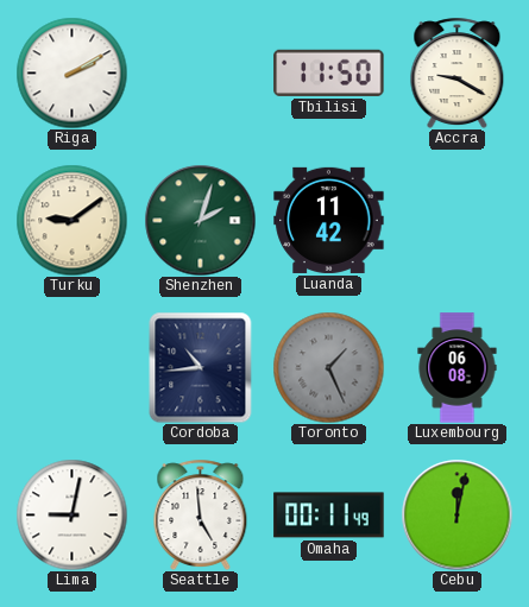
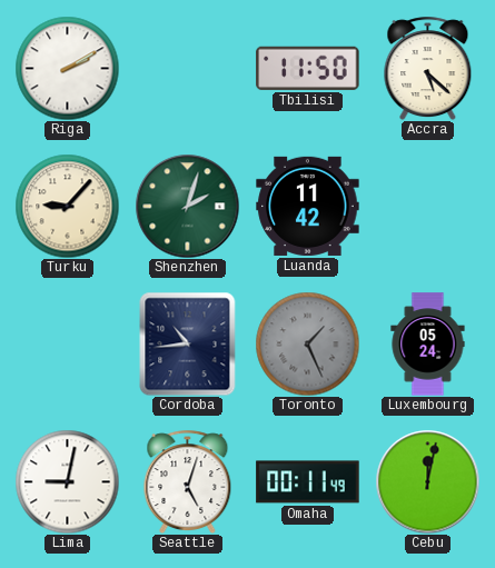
Accra: 9:20 -> 5:22 (428, 68)
Turku: 9:09 -> 9:07 (67, 206)
Luxembourg: 06:08 -> 05:24 (428, 345)
Seattle: 4:59 -> 5:03 (188, 481)
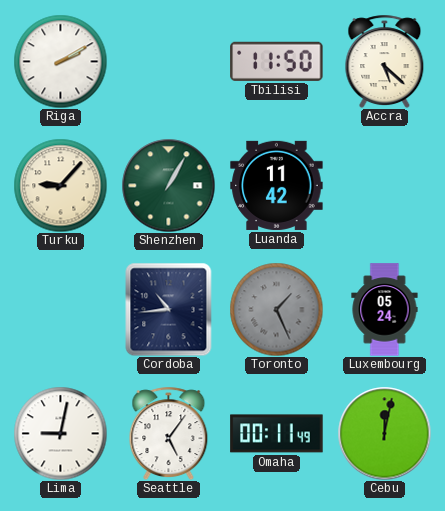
Shenzhen: 2:03 -> 1:05 (168, 185)
Seattle: 5:03 -> 5:06 (169, 433)
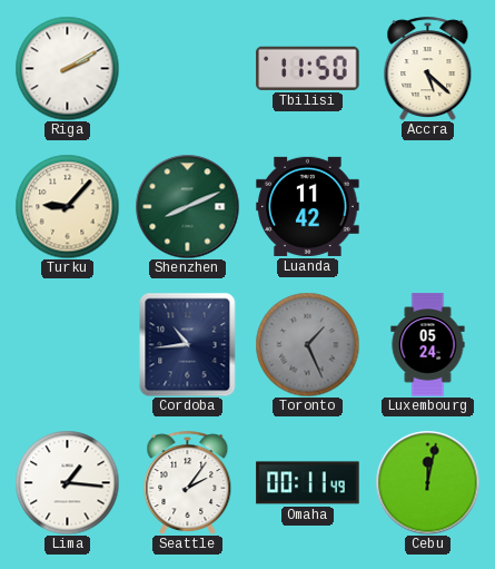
Shenzhen: 1:05 -> 8:11 (187, 206)
Lima: 9:02 -> 1:16 (67, 482)
Seattle: 5:06 -> 2:06 (188, 482)
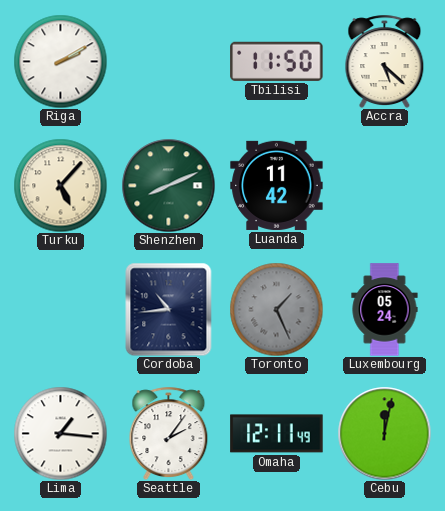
Turku: 9:07 -> 5:07 (60, 185)
Omaha: 00:11 -> 12:11 (277, 434)
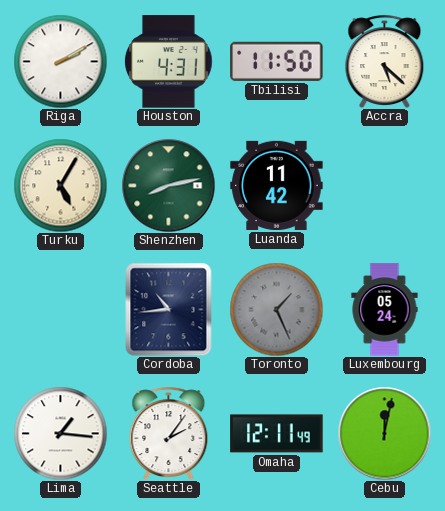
Houston: none -> 4:31 (169, 62)
Turku: 5:07 -> 5:05 (60, 185)
Shenzhen: 8:11 -> 8:13 (168, 185)
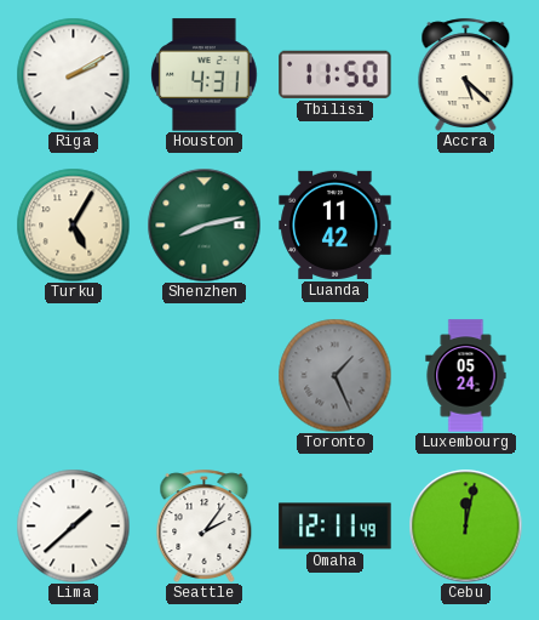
Cordoba: 10:44 -> none (169, 309)
Lima: 1:16 -> 1:38 (73, 525)
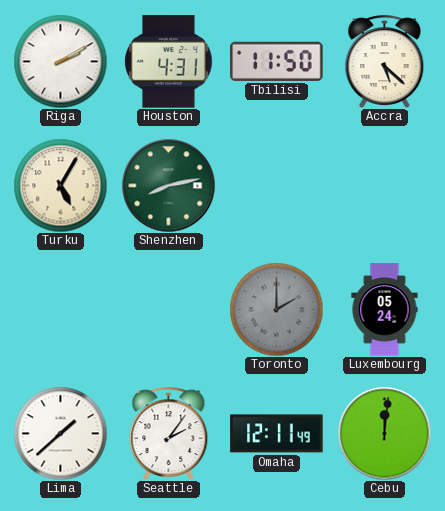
Luanda: 11:42 -> none (336, 224)
Toronto: 1:26 -> 2:00 (276, 309)
Cebu: 12:02 -> 12:01 (384, 433)
